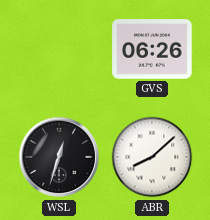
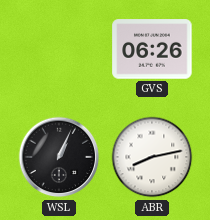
WSL: 12:33 -> 1:04 (59, 157)
ABR: 8:08 -> 8:13 (152, 157)
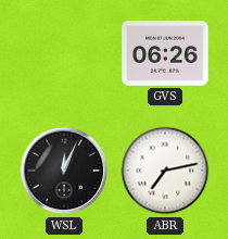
WSL: 1:04 -> 12:04 (64, 171)
ABR: 8:13 -> 7:13 (165, 171)
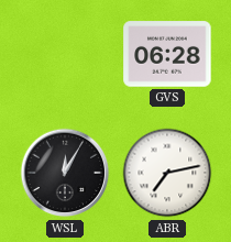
GVS: 06:26 -> 06:28 (167, 54)
WSL: 12:04 -> 12:05 (65, 173)
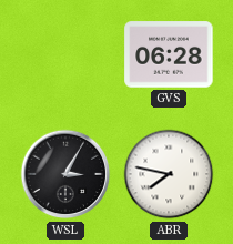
WSL: 12:05 -> 3:05 (65, 174)
ABR: 7:13 -> 7:47 (169, 174)
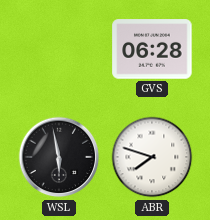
WSL: 3:05 -> 5:58 (59, 157)
ABR: 7:47 -> 7:48 (152, 157)
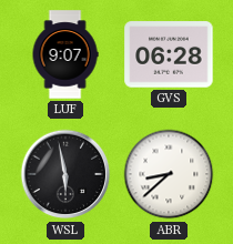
LUF: none -> 9:07 (65, 54)
ABR: 7:48 -> 8:38 (169, 174)
